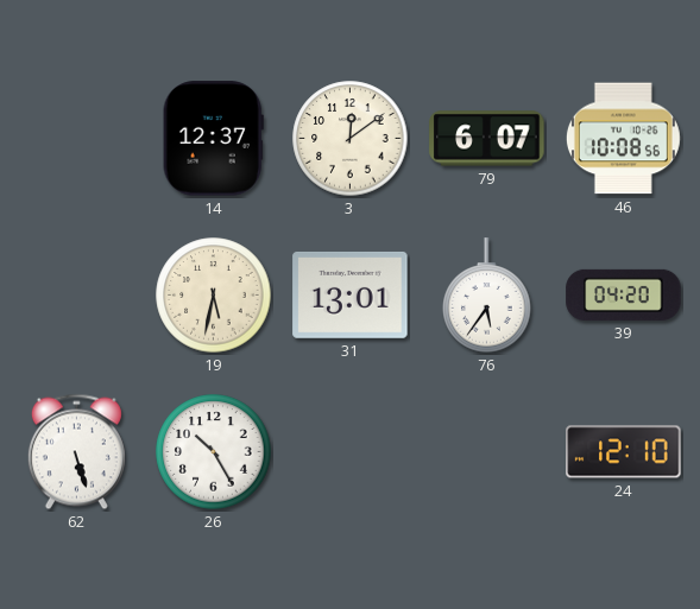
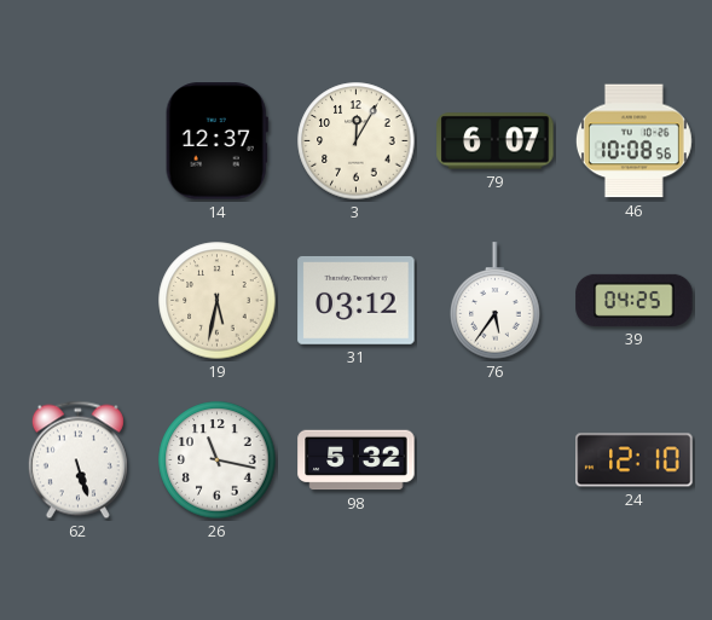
3: 12:09 -> 12:05 (357, 141)
31: 13:01 -> 03:12 (357, 300)
39: 04:20 -> 04:25 (635, 300)
26: 10:25 -> 11:17 (218, 460)
98: none -> 5:32 (357, 460)
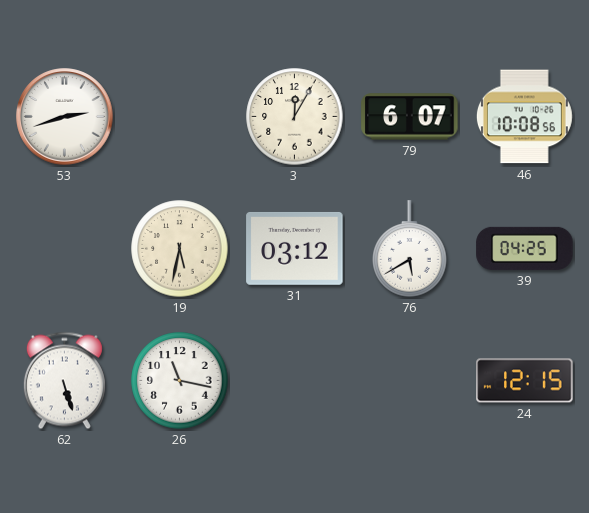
53: none -> 2:42 (65, 117)
14: 12:37 -> none (216, 141)
76: 5:36 -> 5:40 (410, 249)
98: 5:32 -> none (357, 460)
24: 12:10 -> 12:15 (525, 381)
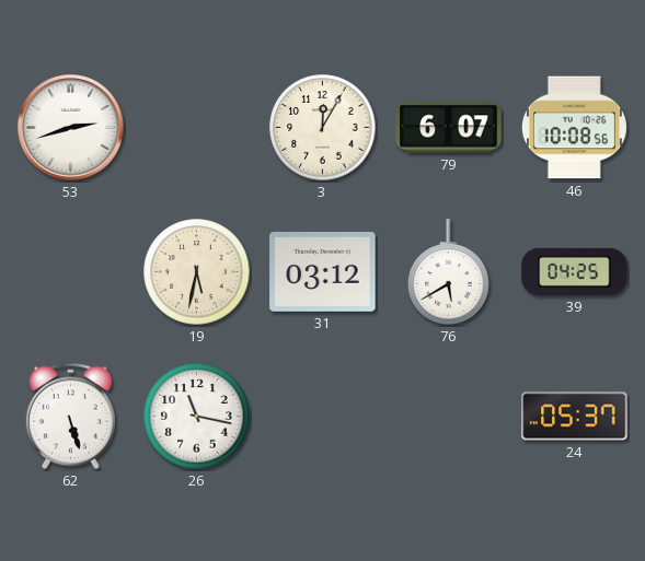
24: 12:15 -> 05:37 (575, 417)
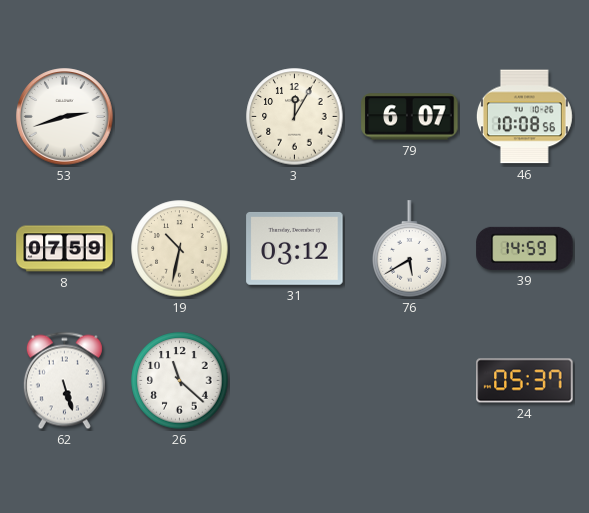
8: none -> 07:59 (65, 249)
19: 5:32 -> 10:32 (180, 249)
39: 04:25 -> 14:59 (525, 248)
26: 11:17 -> 11:22 (180, 381)
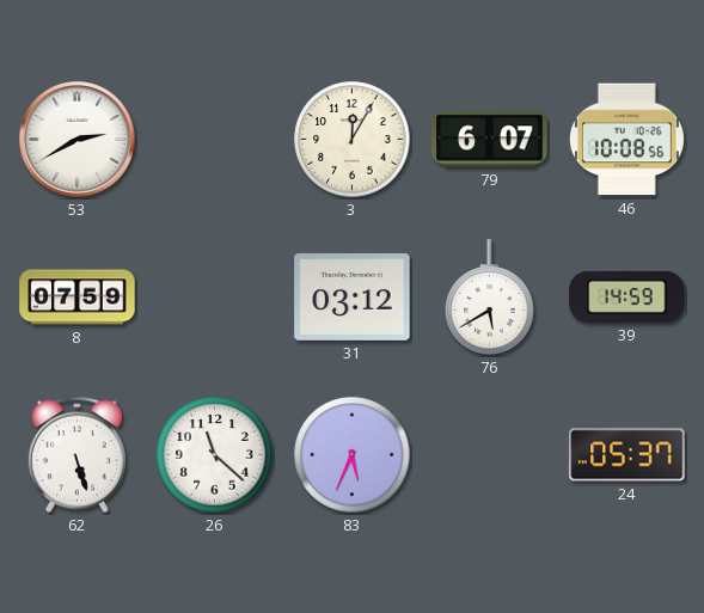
53: 2:42 -> 2:40 (78, 140)
19: 10:32 -> none (180, 249)
83: none -> 5:34 (353, 455)
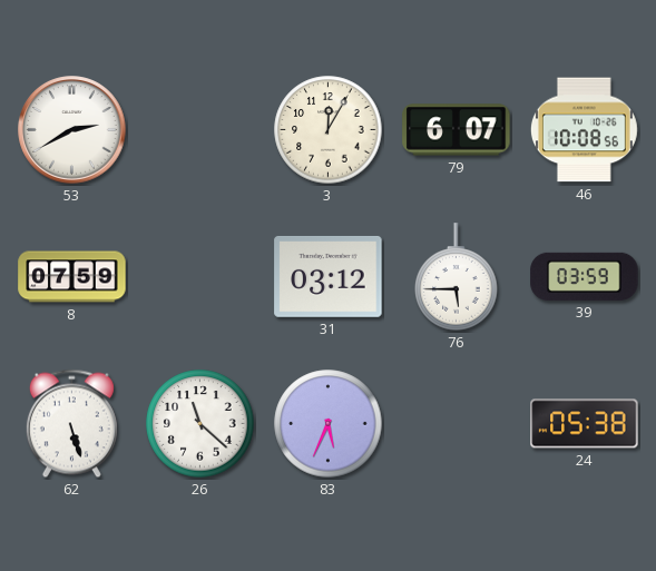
76: 5:40 -> 5:45 (457, 277)
39: 14:59 -> 03:59 (585, 276)
24: 05:37 -> 05:38 (585, 424)
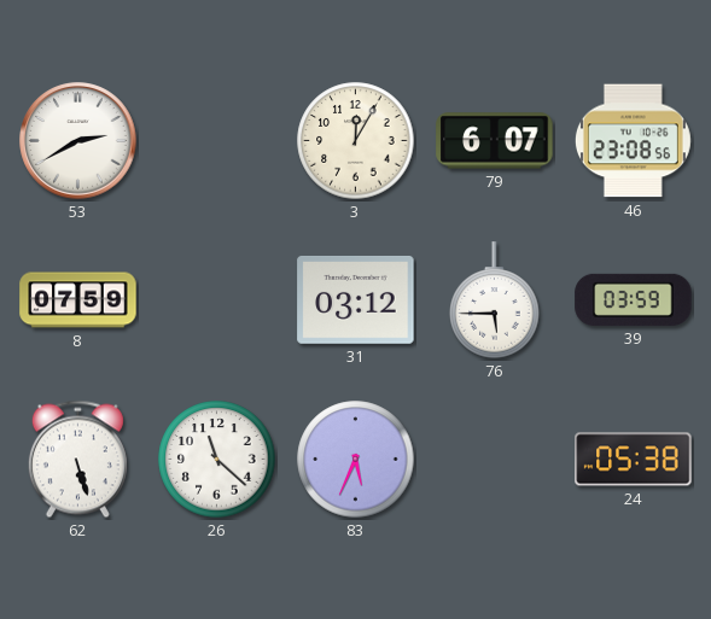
46: 10:08 -> 23:08 (633, 141)
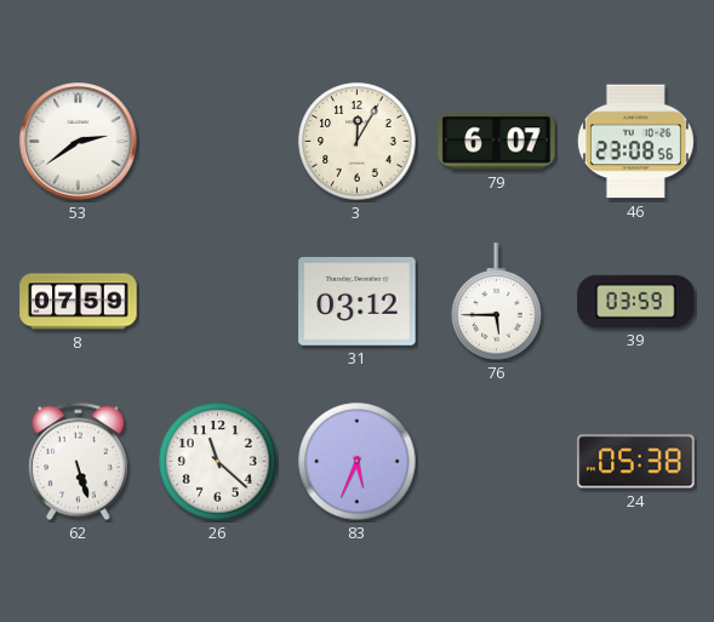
53: 2:40 -> 2:39 (79, 142)
